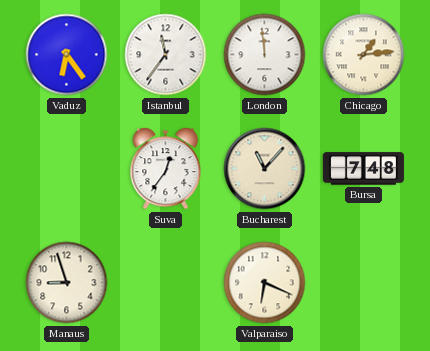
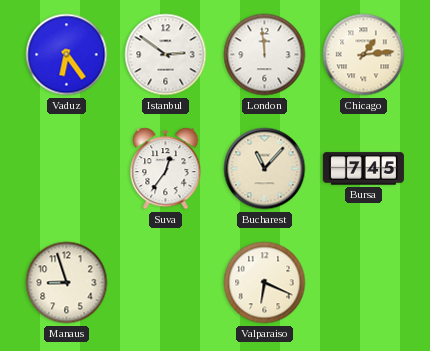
Istanbul: 11:36 -> 2:51 (166, 55)
Bursa: 7:48 -> 7:45 (363, 169)
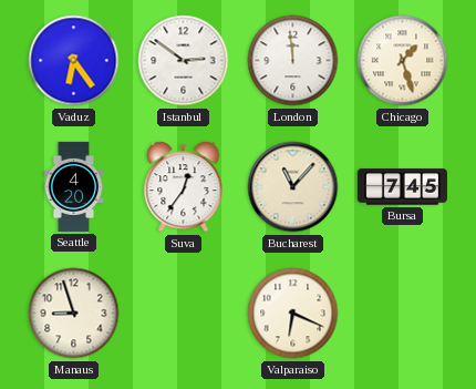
Chicago: 1:14 -> 1:27 (403, 61)
Seattle: none -> 4:20 (74, 186)
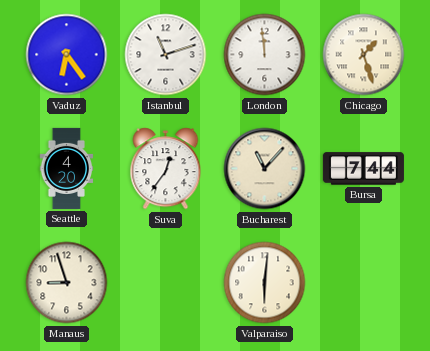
Istanbul: 2:51 -> 11:12 (166, 55)
Bursa: 7:45 -> 7:44 (363, 169)
Valparaiso: 6:19 -> 6:01 (265, 283)
